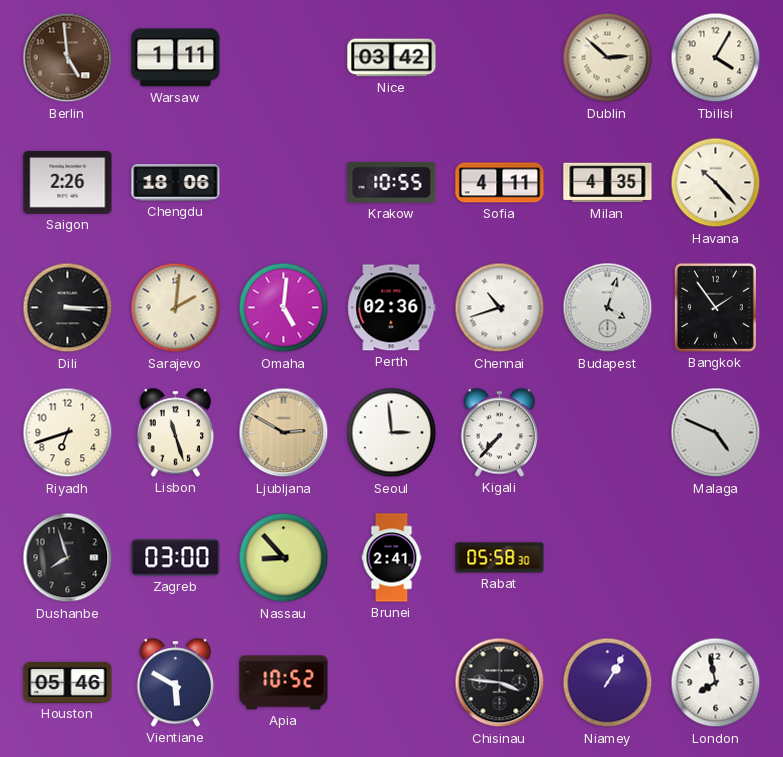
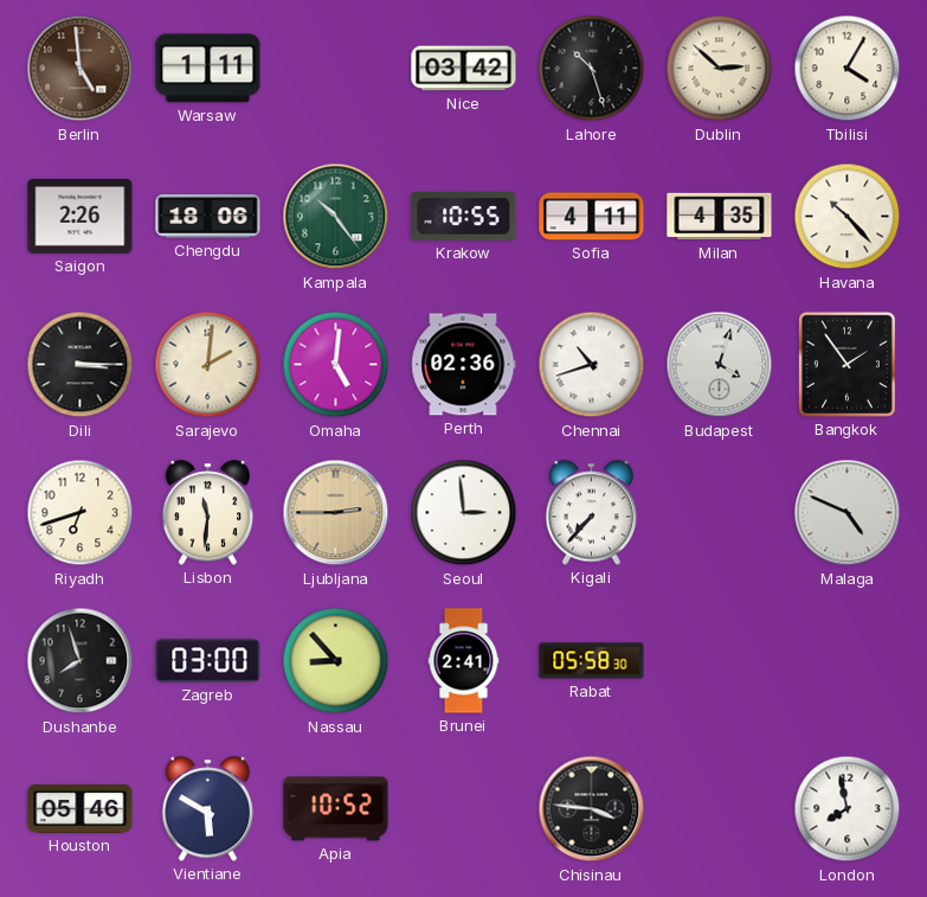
Lahore: none -> 10:27 (592, 69)
Kampala: none -> 10:24 (336, 217)
Lisbon: 11:27 -> 11:31 (208, 513)
Ljubljana: 2:50 -> 2:45 (336, 513)
Niamey: 1:05 -> none (608, 683)
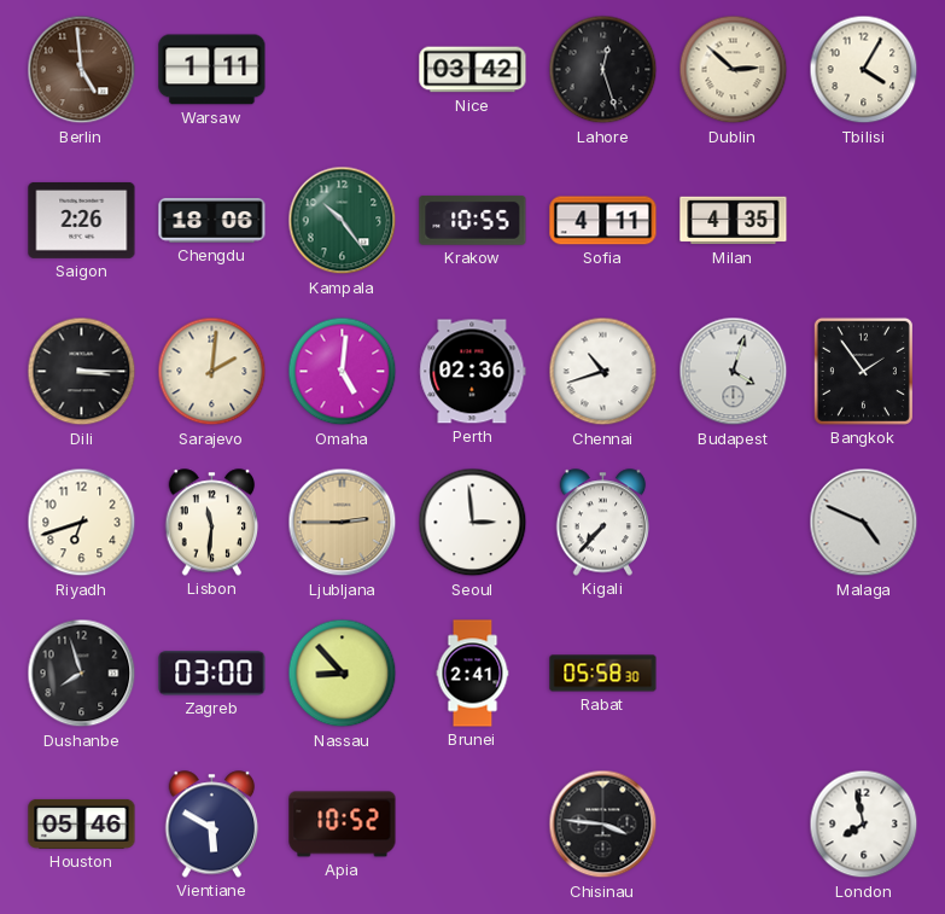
Lahore: 10:27 -> 12:27 (603, 70)
Havana: 10:23 -> none (848, 217)
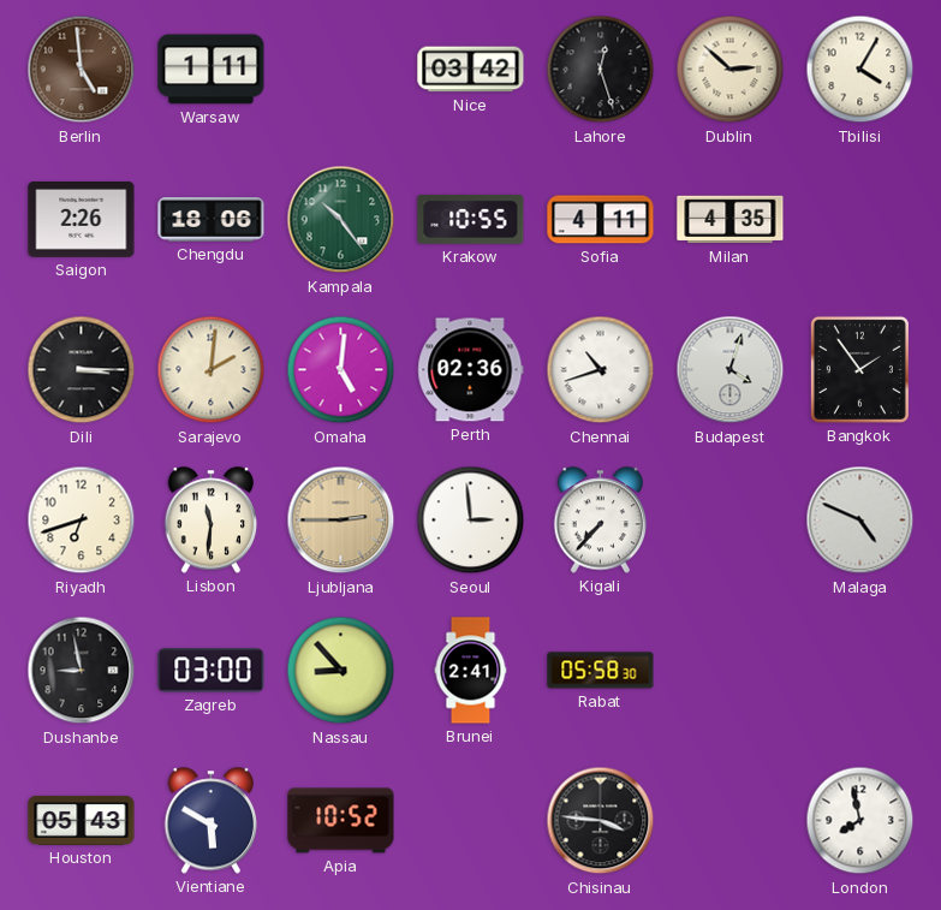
Dushanbe: 7:57 -> 8:58 (82, 671)
Houston: 05:46 -> 05:43 (82, 820)
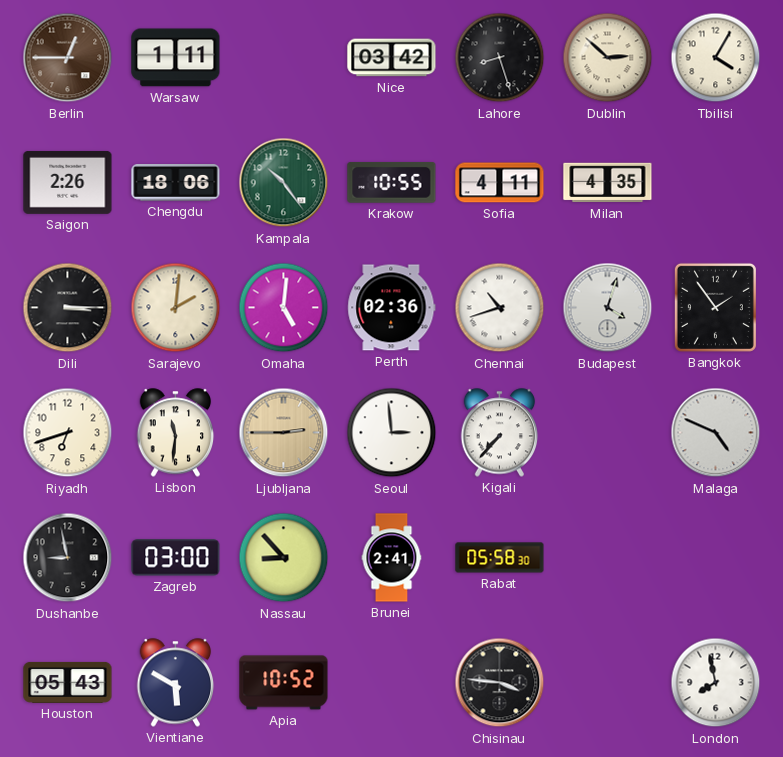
Berlin: 4:59 -> 12:45 (68, 58)
Lahore: 12:27 -> 8:27 (500, 58)
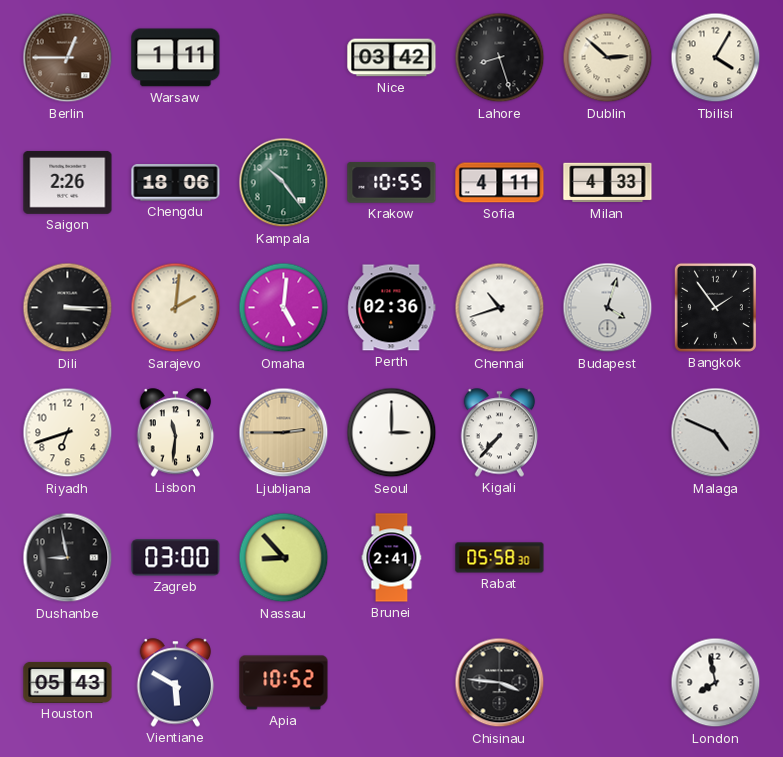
Milan: 4:35 -> 4:33 (608, 183)
Seoul: 2:59 -> 3:00 (392, 433)
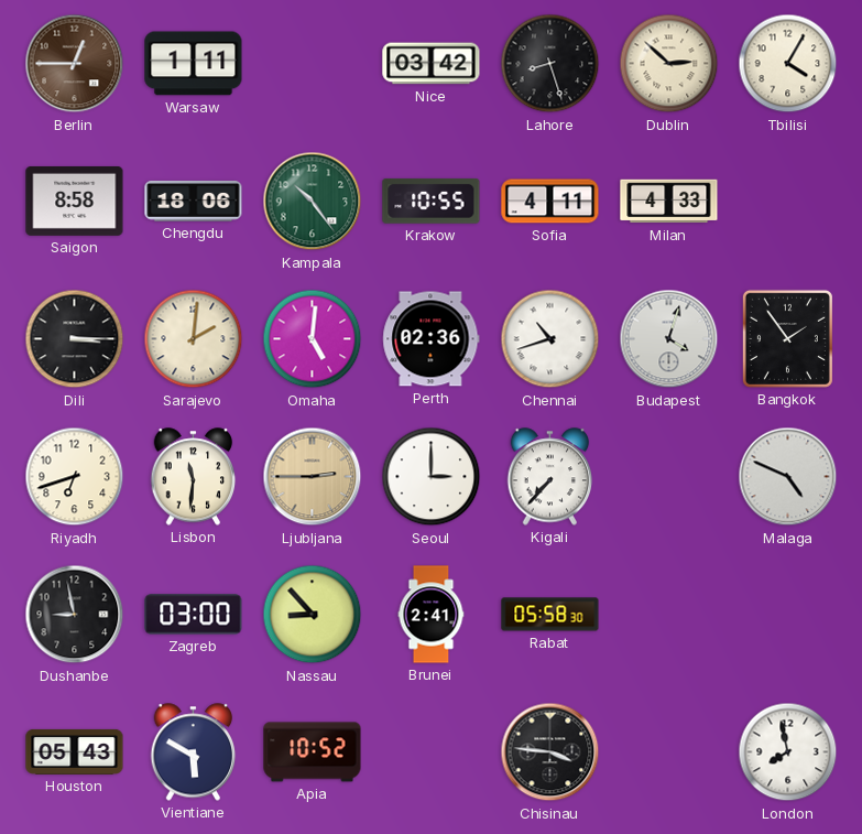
Saigon: 2:26 -> 8:58 (75, 201)
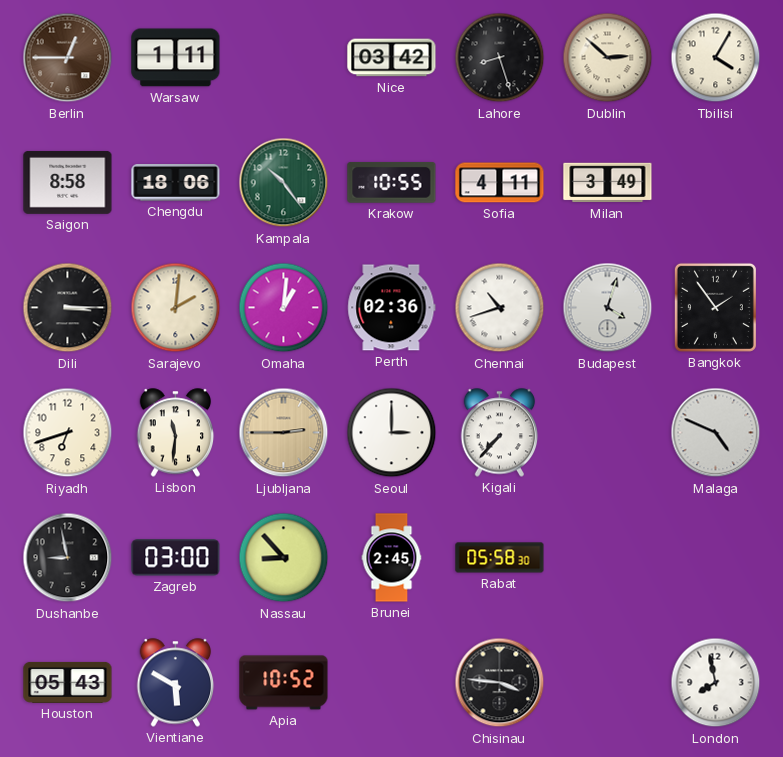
Milan: 4:33 -> 3:49 (608, 183)
Omaha: 5:01 -> 1:01 (284, 308)
Brunei: 2:41 -> 2:45 (392, 558)
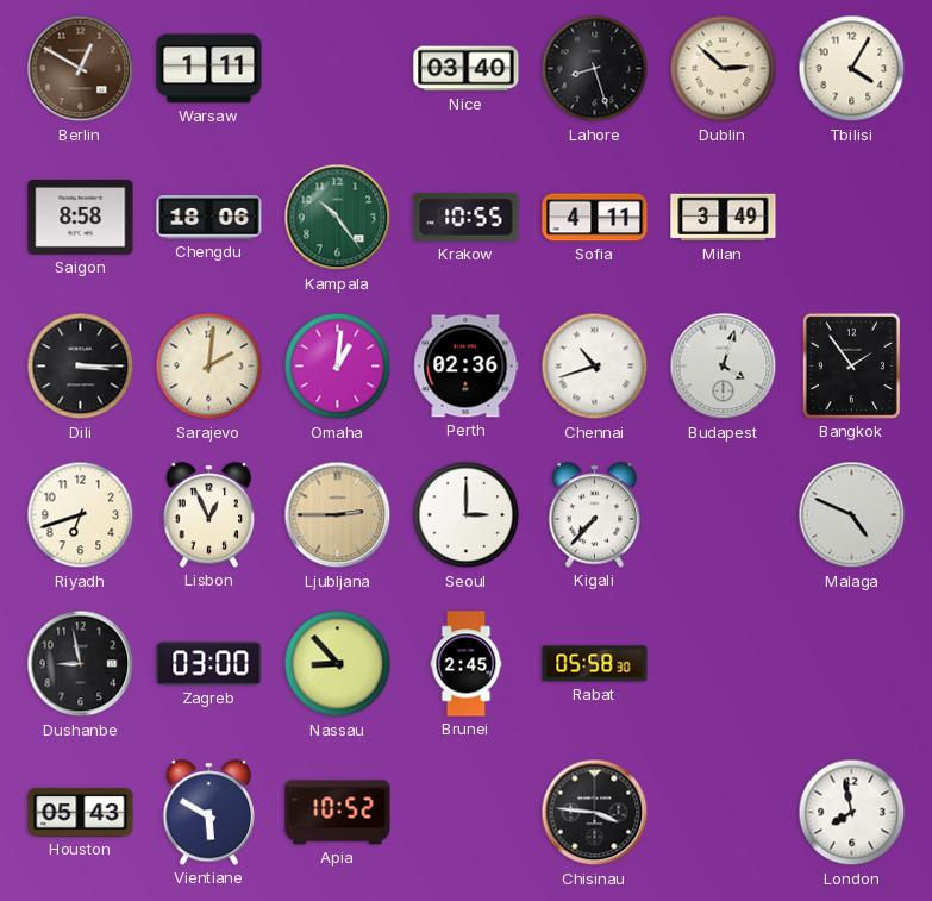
Berlin: 12:45 -> 12:50 (81, 69)
Nice: 03:42 -> 03:40 (467, 69)
Lisbon: 11:31 -> 12:56 (209, 515)
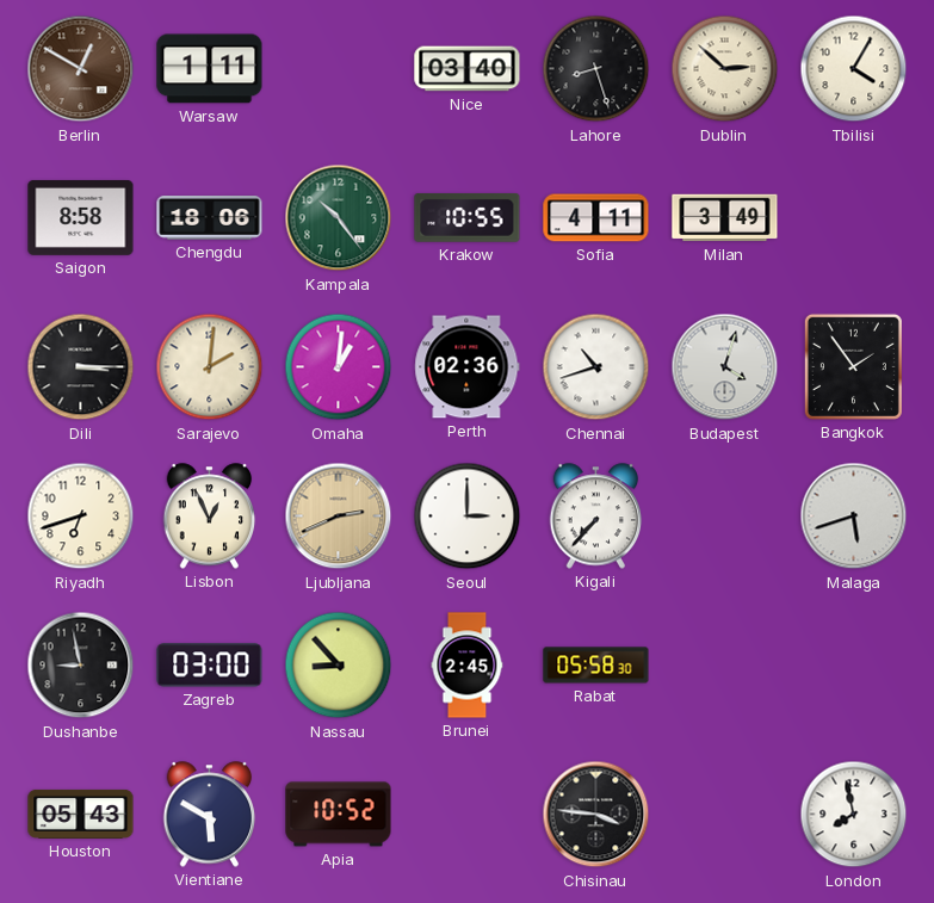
Ljubljana: 2:45 -> 2:41 (339, 517)
Malaga: 4:49 -> 5:42 (854, 517)
